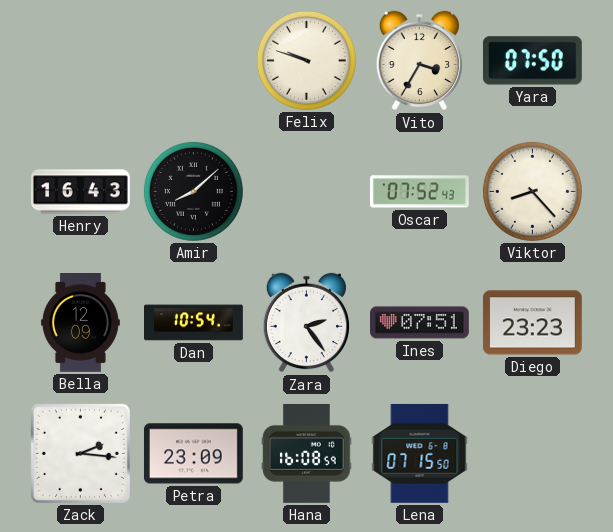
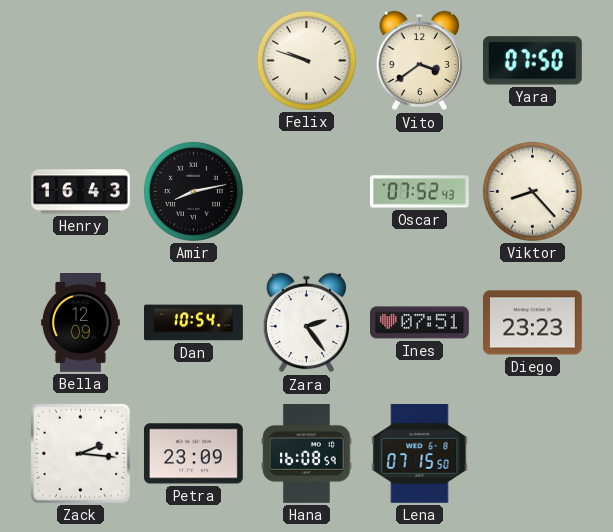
Vito: 3:35 -> 3:39 (419, 61)
Amir: 8:08 -> 8:13 (193, 191)
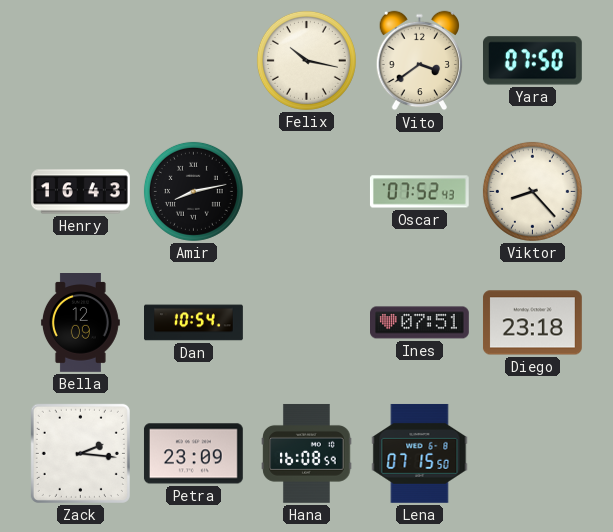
Felix: 9:48 -> 10:17 (306, 60)
Zara: 2:24 -> none (306, 323)
Diego: 23:23 -> 23:18 (532, 323)
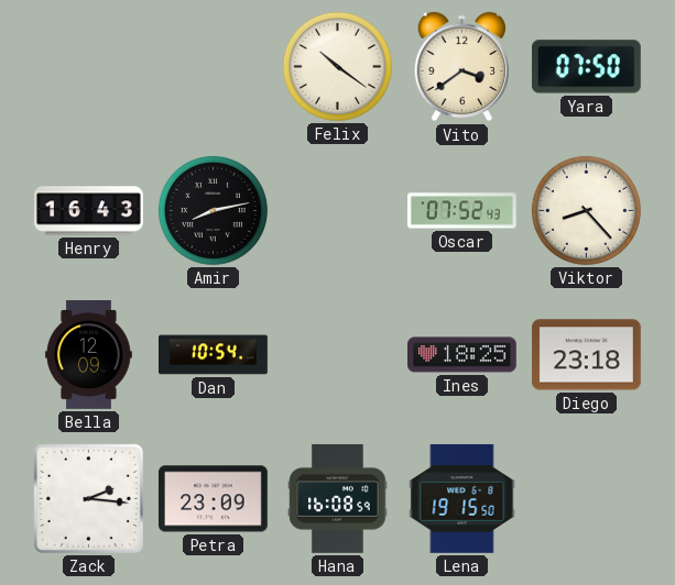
Felix: 10:17 -> 10:21 (337, 66)
Ines: 07:51 -> 18:25 (462, 355)
Lena: 07:15 -> 19:15 (462, 499)
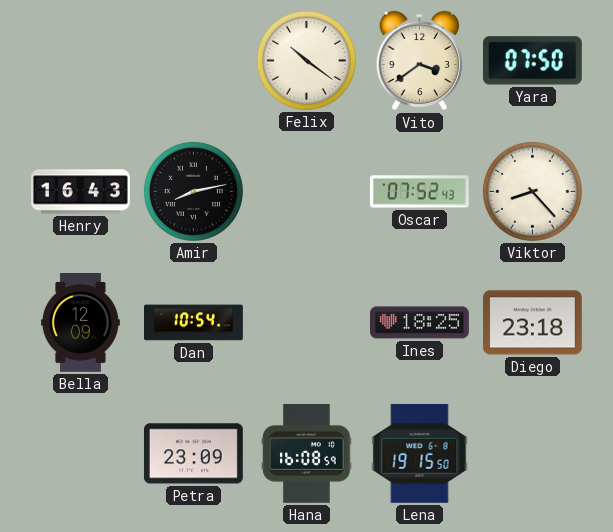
Zack: 2:16 -> none (88, 498)
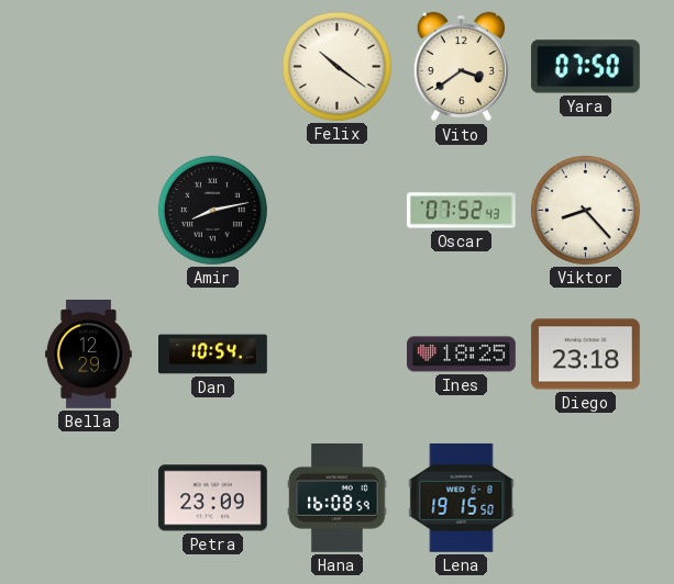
Henry: 16:43 -> none (81, 192)
Bella: 12:09 -> 12:29 (88, 355)
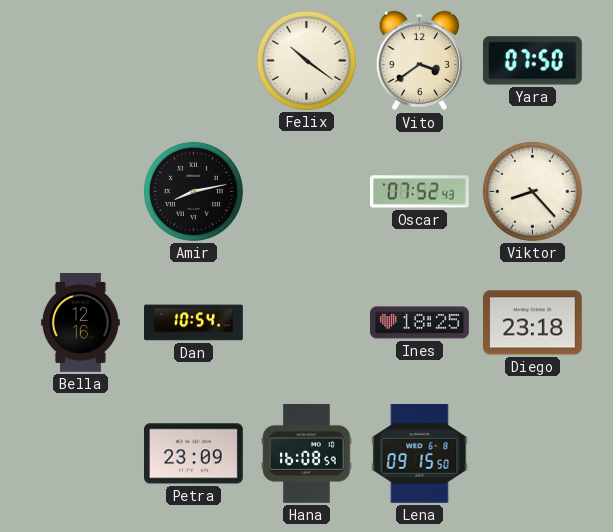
Bella: 12:29 -> 12:16 (80, 323)
Lena: 19:15 -> 09:15 (420, 454)
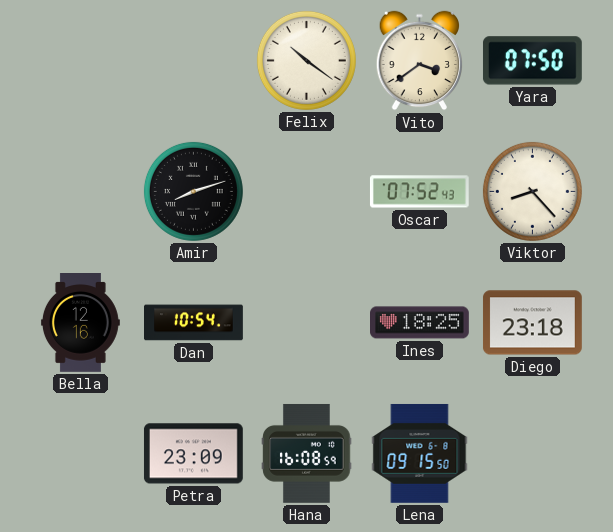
Amir: 8:13 -> 8:12 (193, 191)
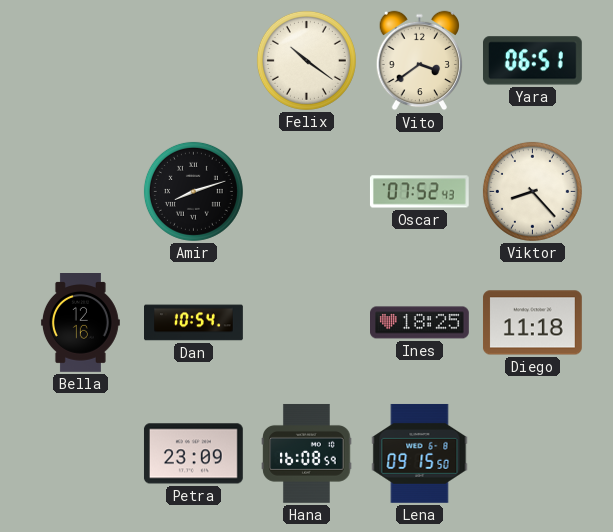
Yara: 07:50 -> 06:51 (532, 61)
Diego: 23:18 -> 11:18 (532, 323)
